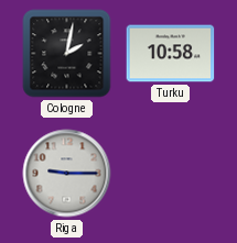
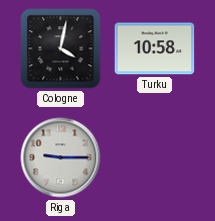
Cologne: 2:02 -> 4:02 (61, 49)
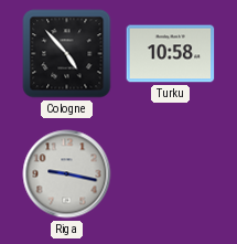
Cologne: 4:02 -> 4:53 (67, 54)
Riga: 9:15 -> 9:17 (67, 174)
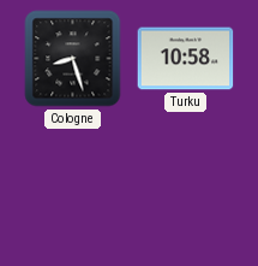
Cologne: 4:53 -> 8:27 (73, 59)
Riga: 9:17 -> none (67, 174)
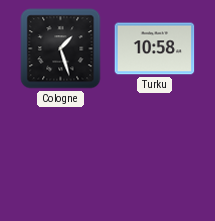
Cologne: 8:27 -> 1:27 (61, 49)
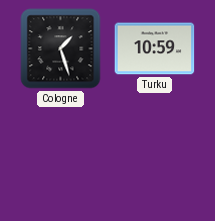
Turku: 10:58 -> 10:59 (155, 49)
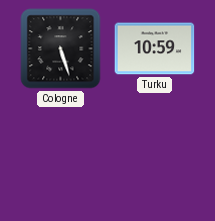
Cologne: 1:27 -> 5:27 (61, 49)
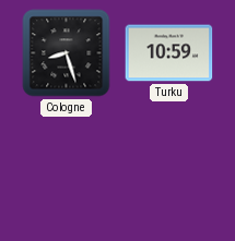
Cologne: 5:27 -> 8:27 (67, 53)
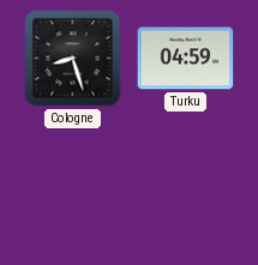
Turku: 10:59 -> 04:59 (186, 59)
